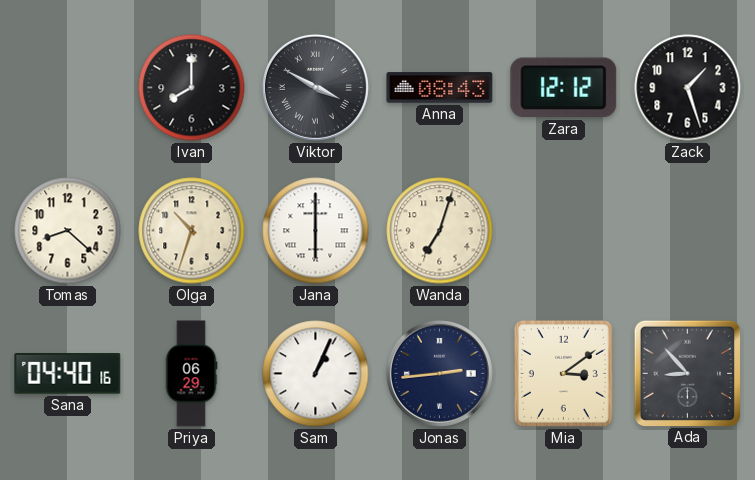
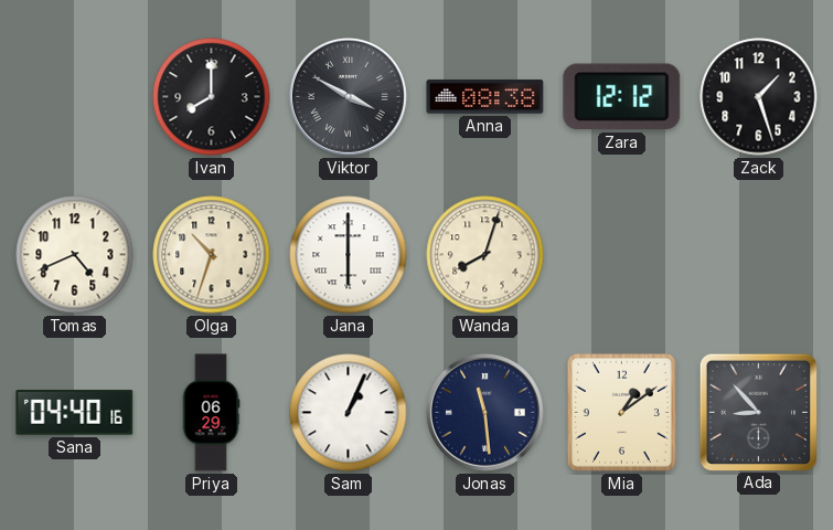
Anna: 08:43 -> 08:38 (485, 97)
Tomas: 8:22 -> 4:41 (75, 255)
Wanda: 7:03 -> 8:03 (485, 255)
Jonas: 2:44 -> 11:29 (484, 412)
Mia: 3:09 -> 1:09 (621, 412)
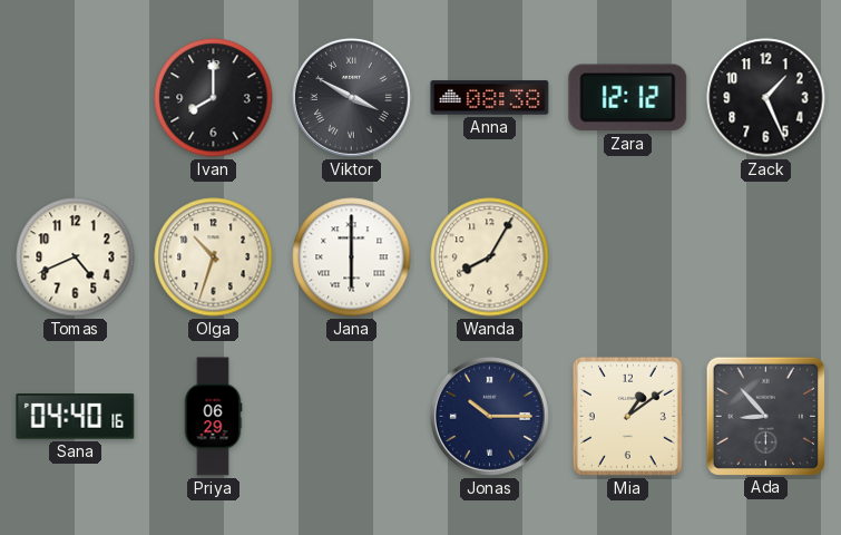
Zack: 1:27 -> 1:26 (766, 98)
Wanda: 8:03 -> 8:05 (490, 257)
Sam: 1:04 -> none (349, 413)
Jonas: 11:29 -> 10:15 (489, 416)
